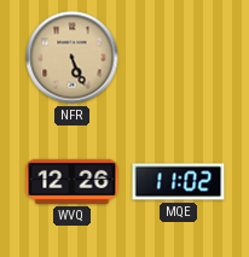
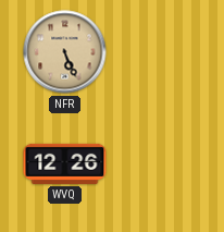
MQE: 11:02 -> none (179, 182)
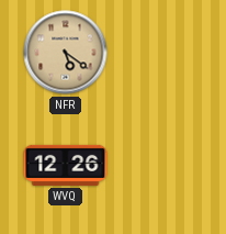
NFR: 5:26 -> 5:21 (66, 53)
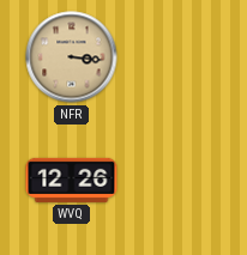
NFR: 5:21 -> 3:16 (72, 57)
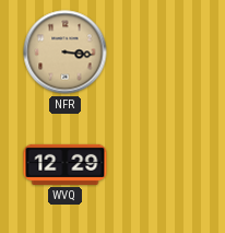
WVQ: 12:26 -> 12:29 (66, 164)
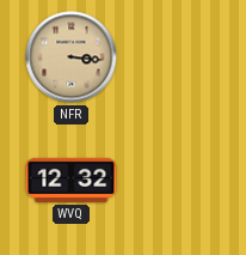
WVQ: 12:29 -> 12:32 (72, 180)
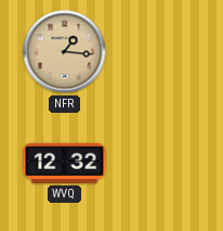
NFR: 3:16 -> 1:16 (65, 52)
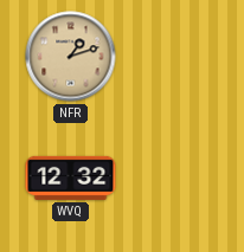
NFR: 1:16 -> 1:12 (71, 57)
